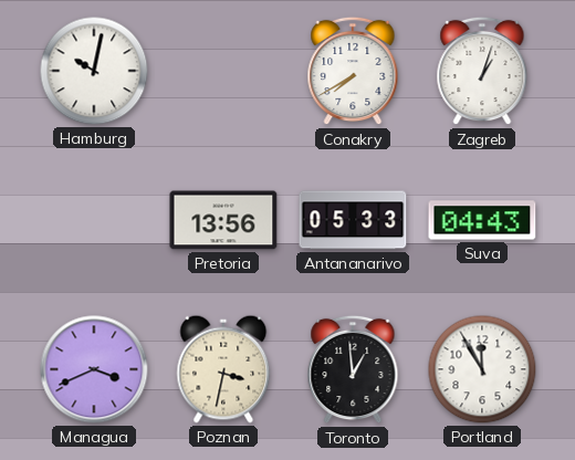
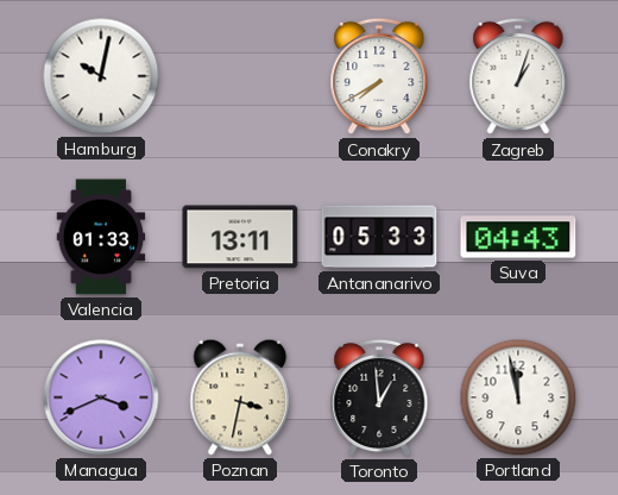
Valencia: none -> 01:33 (101, 237)
Pretoria: 13:56 -> 13:11 (240, 237)
Portland: 11:55 -> 11:58 (518, 397)
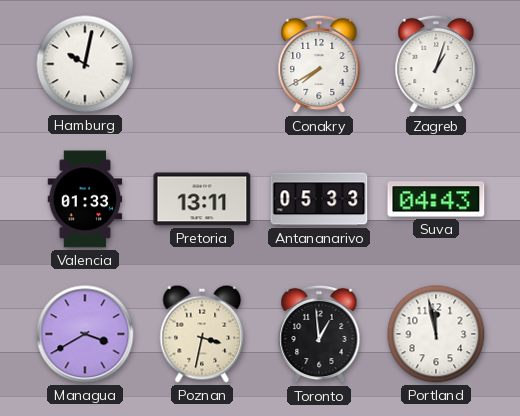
Managua: 3:41 -> 3:40 (85, 334)
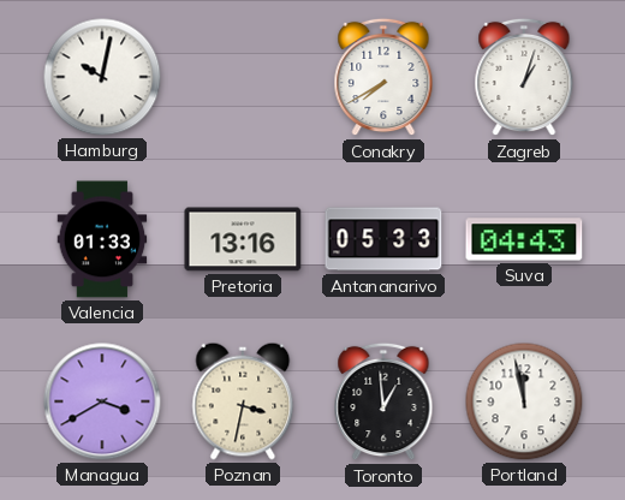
Pretoria: 13:11 -> 13:16 (243, 239)
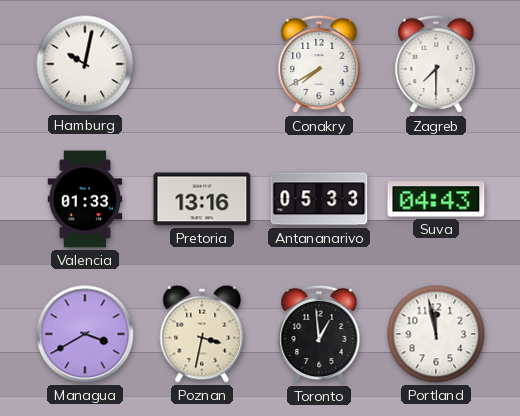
Zagreb: 1:03 -> 7:30 (436, 64)
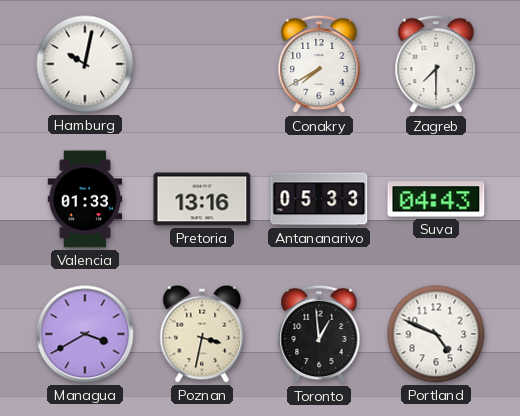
Portland: 11:58 -> 4:49 (436, 334)
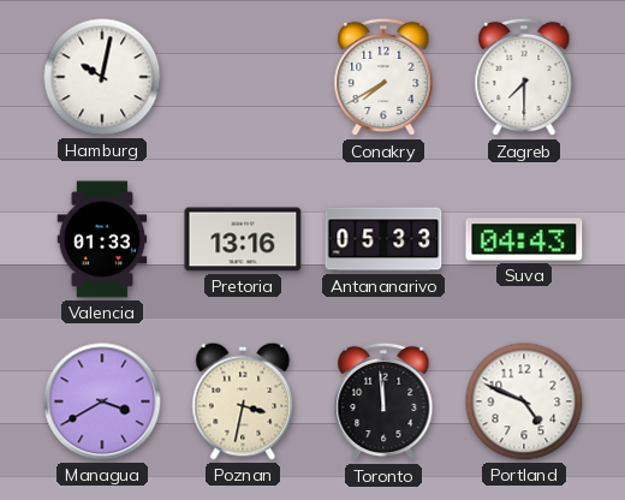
Toronto: 12:59 -> 11:59 (383, 401)
